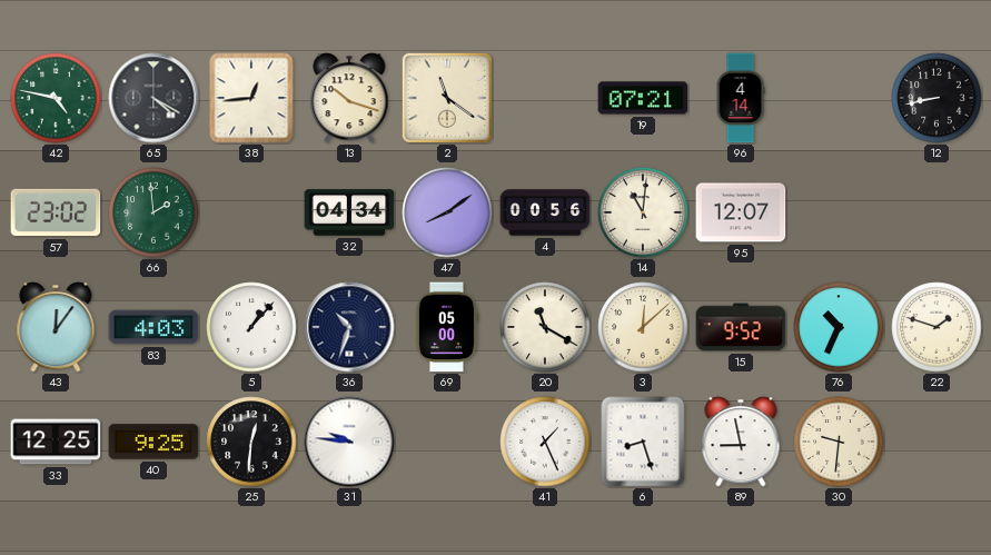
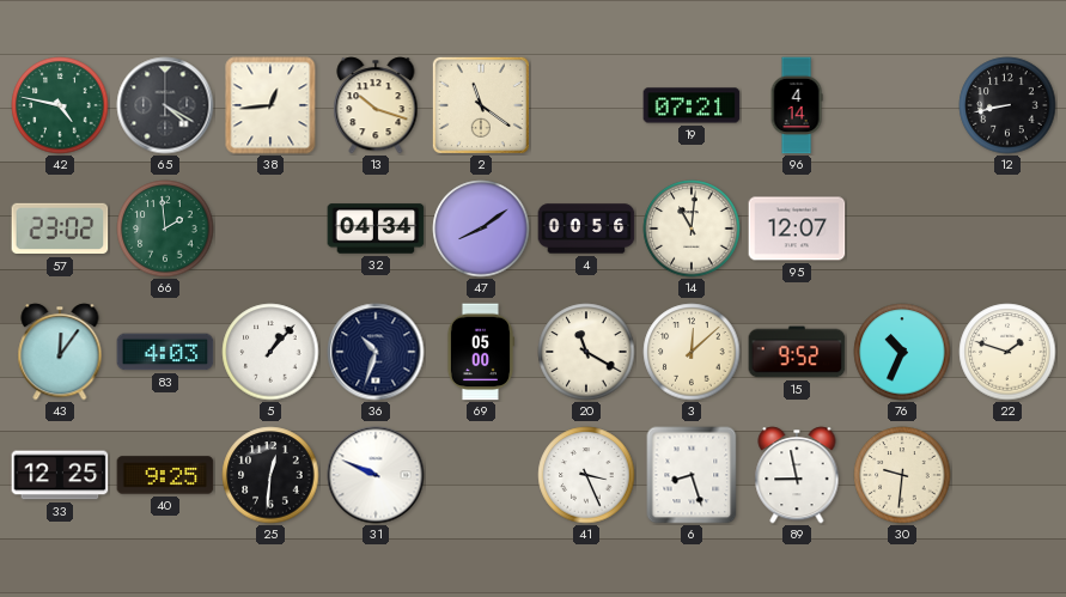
31: 9:46 -> 9:49 (376, 475)
41: 1:26 -> 3:26 (586, 475)
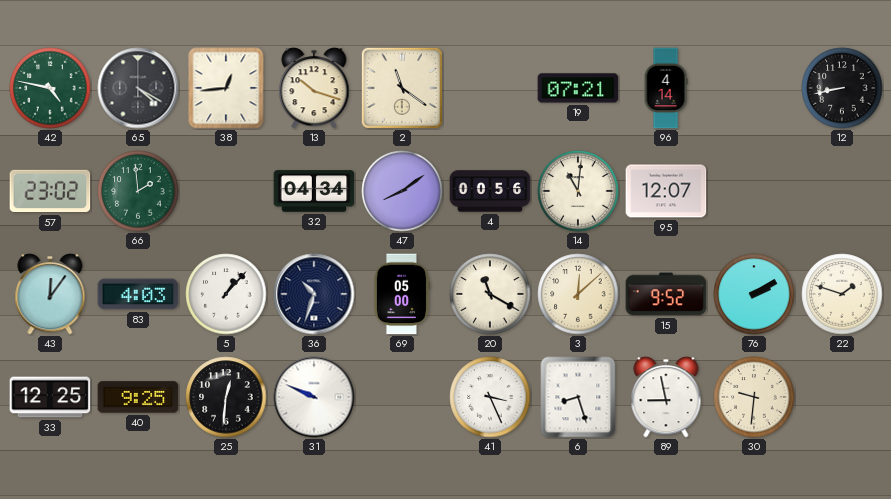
76: 10:34 -> 2:10 (754, 294)
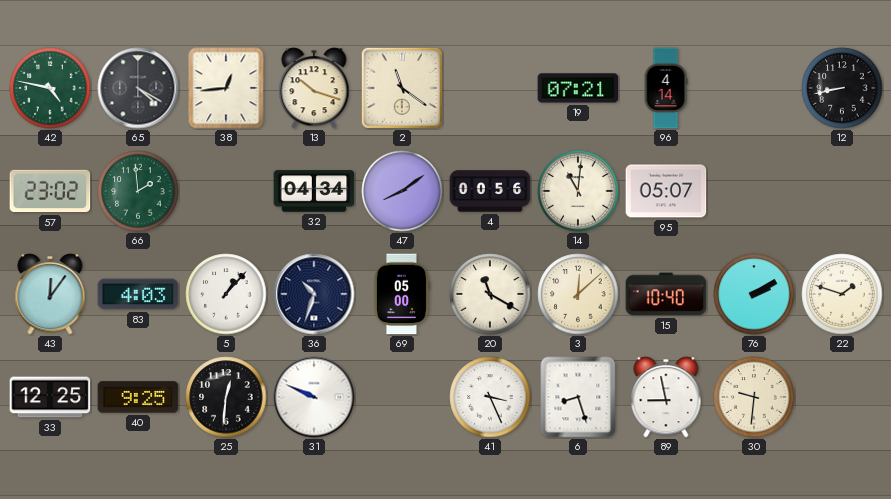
95: 12:07 -> 05:07 (666, 191)
15: 9:52 -> 10:40 (666, 294)
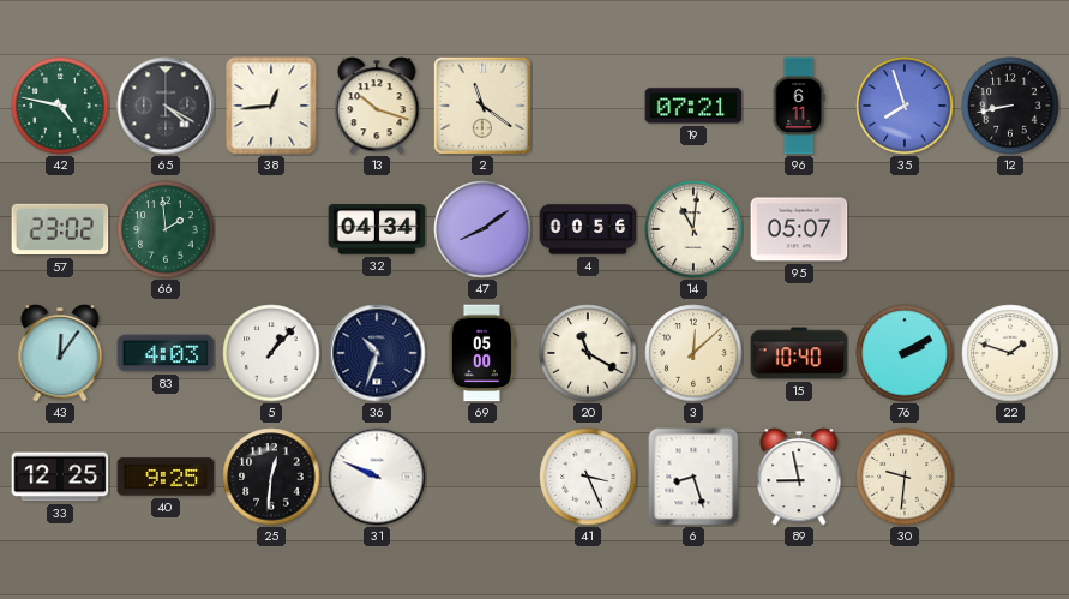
96: 4:14 -> 6:11 (799, 106)
35: none -> 7:57 (905, 106)
